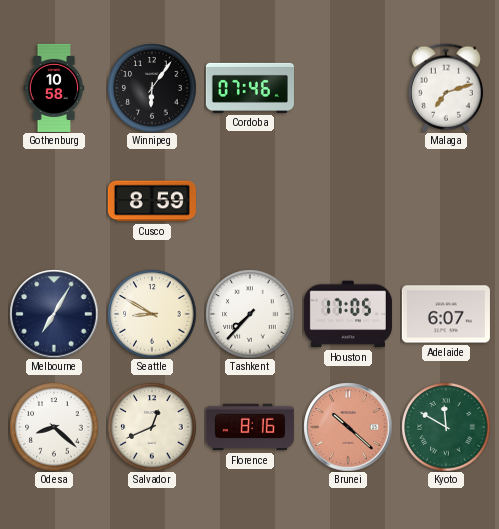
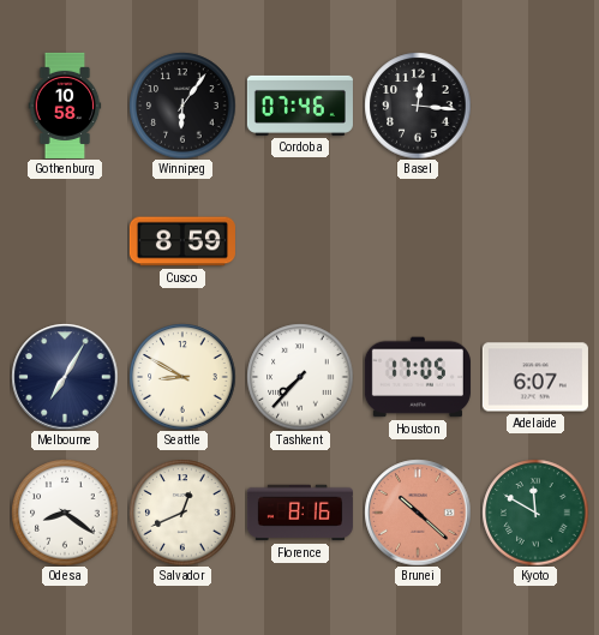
Basel: none -> 12:16 (418, 106)
Malaga: 7:12 -> none (446, 88)
Odesa: 8:22 -> 8:21 (65, 513)
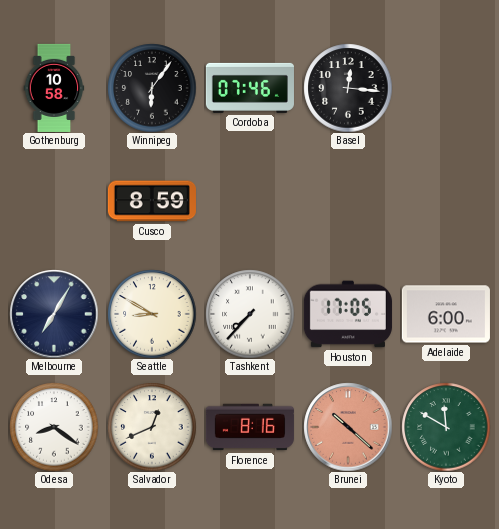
Adelaide: 6:07 -> 6:00 (446, 314)
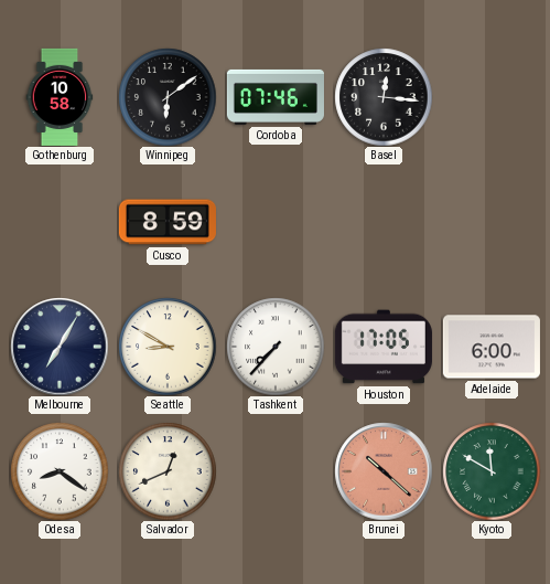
Winnipeg: 6:06 -> 6:09 (168, 97)
Florence: 8:16 -> none (250, 427)
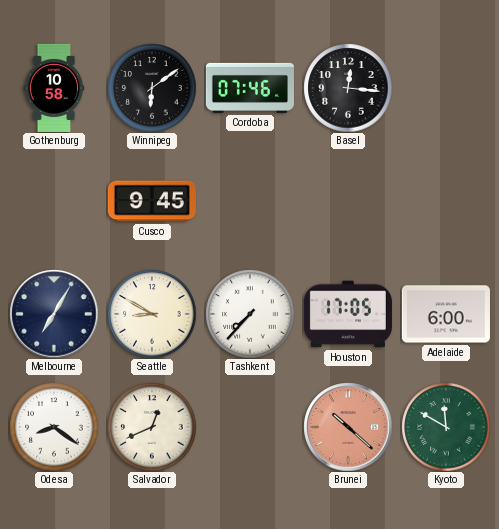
Cusco: 8:59 -> 9:45 (152, 201)
